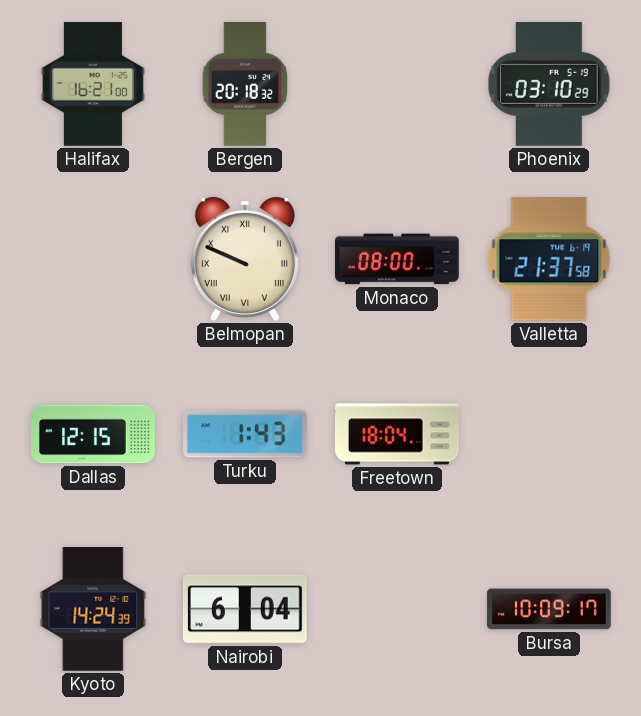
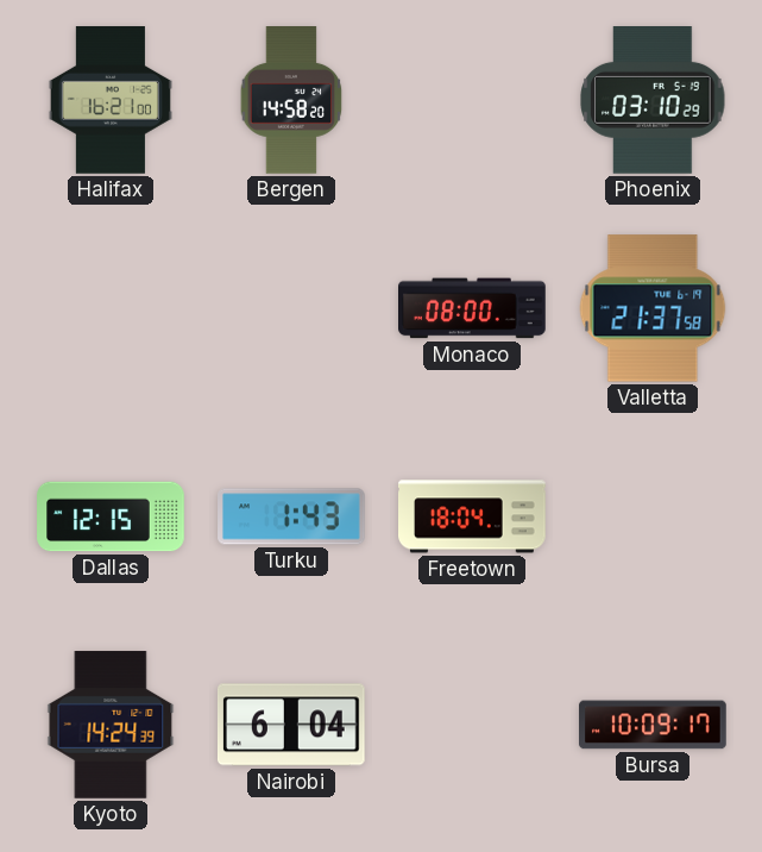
Bergen: 20:18 -> 14:58 (291, 100)
Belmopan: 9:49 -> none (245, 259)
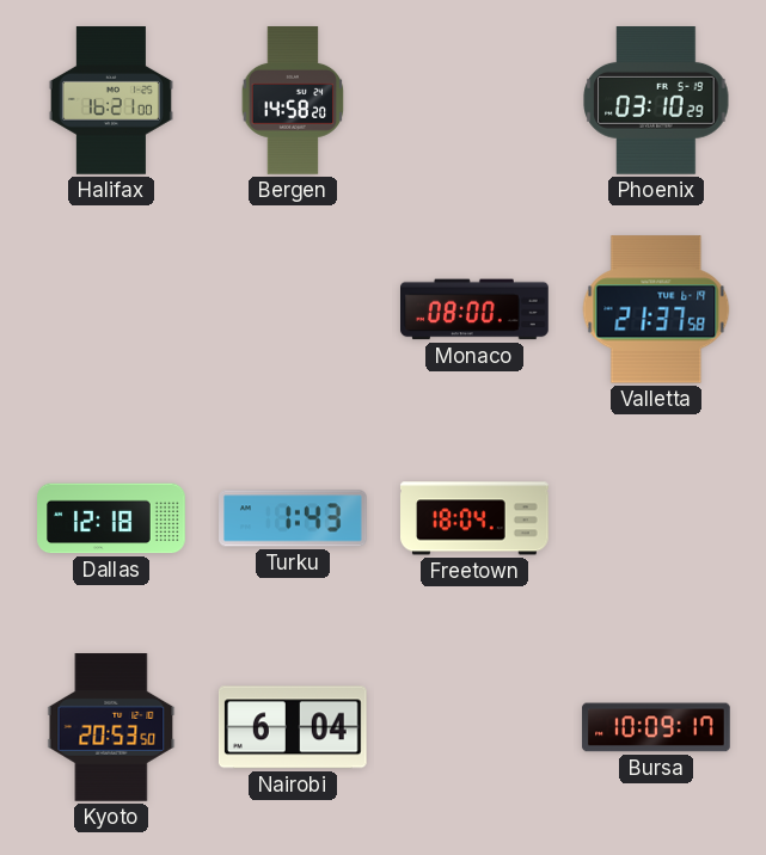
Dallas: 12:15 -> 12:18 (111, 518)
Kyoto: 14:24 -> 20:53 (111, 727)
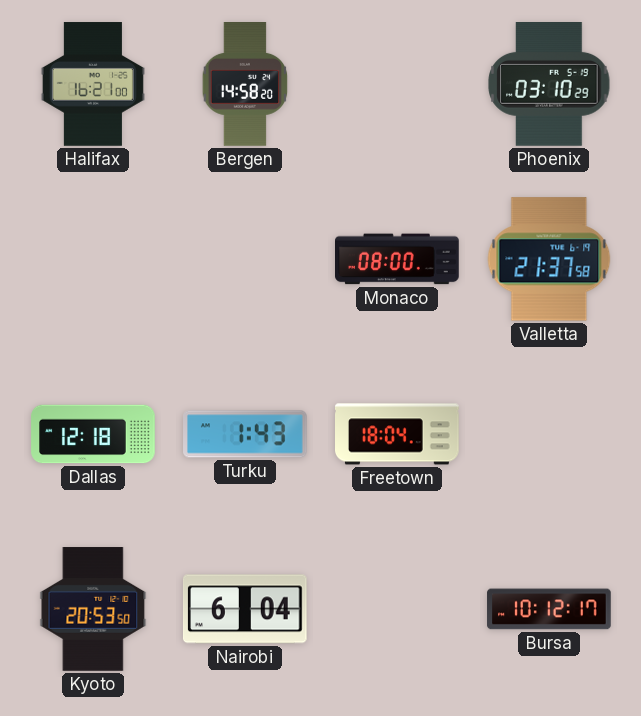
Bursa: 10:09 -> 10:12 (549, 609)
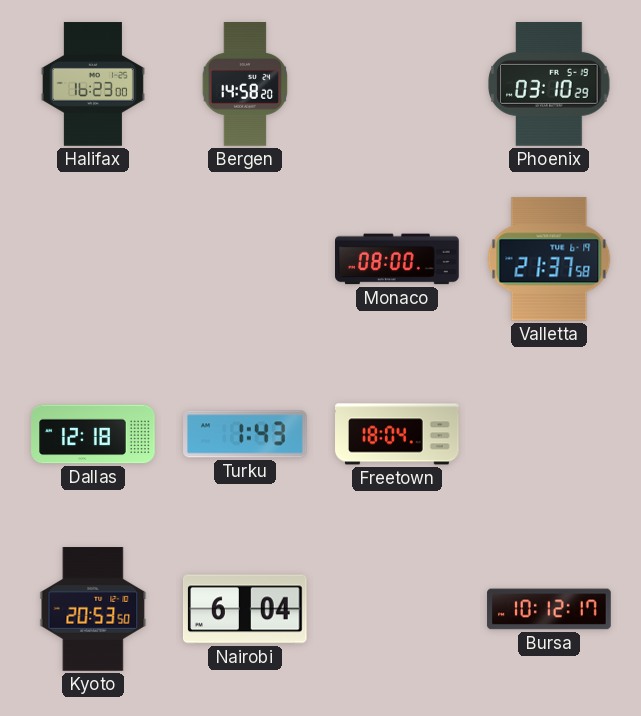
Halifax: 16:21 -> 16:23 (93, 84)
